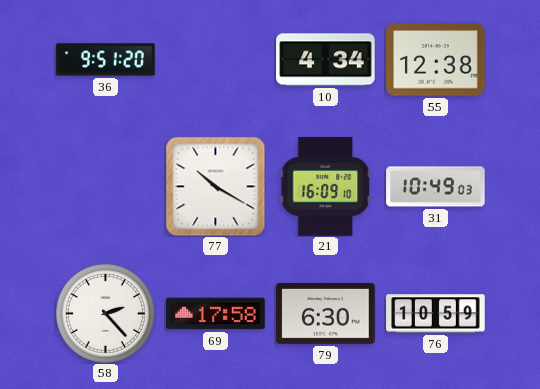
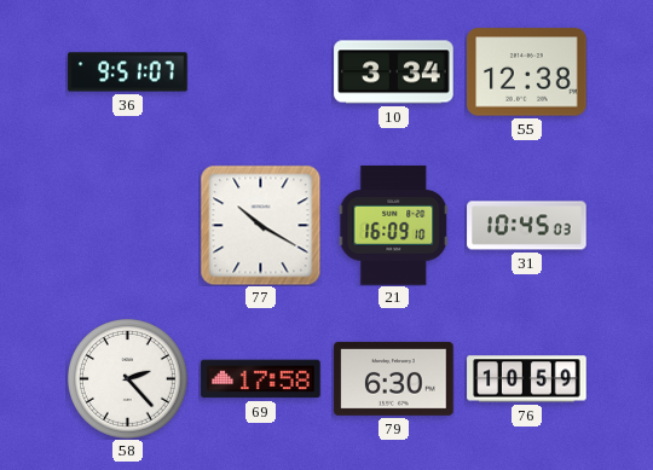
36: 9:51:20 -> 9:51:07 (128, 72)
10: 4:34 -> 3:34 (394, 72)
31: 10:49 -> 10:45 (527, 226)
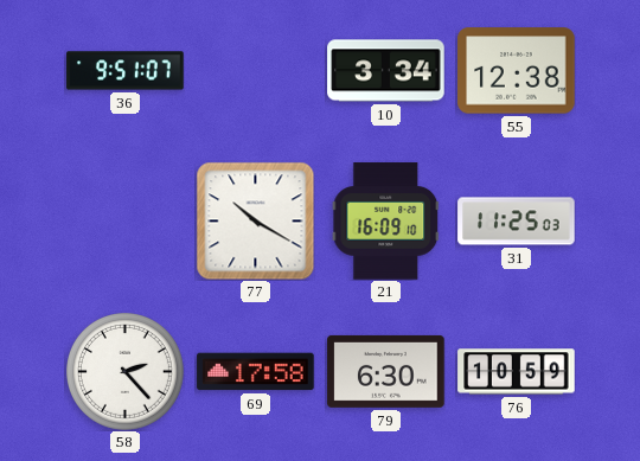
31: 10:45 -> 11:25 (517, 222)
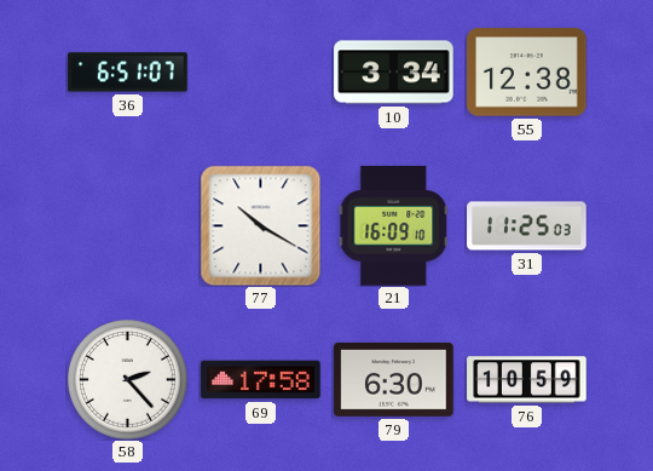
36: 9:51 -> 6:51 (128, 73)
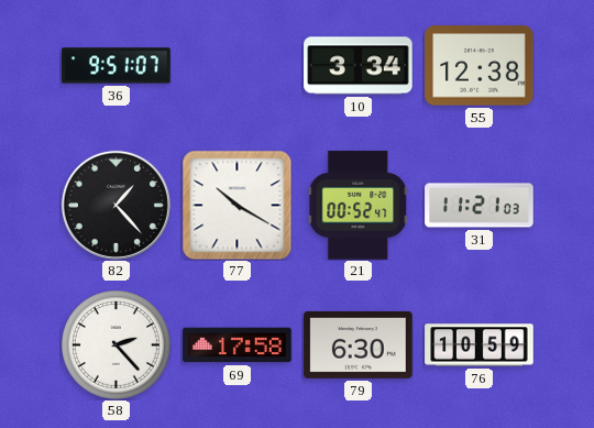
36: 6:51 -> 9:51 (117, 66)
82: none -> 1:23 (116, 205)
21: 16:09 -> 00:52 (359, 206)
31: 11:25 -> 11:21 (480, 206)
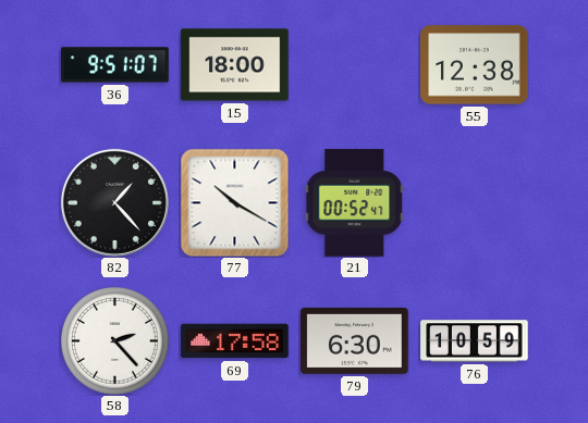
15: none -> 18:00 (235, 65)
10: 3:34 -> none (359, 66)
31: 11:21 -> none (480, 206)
